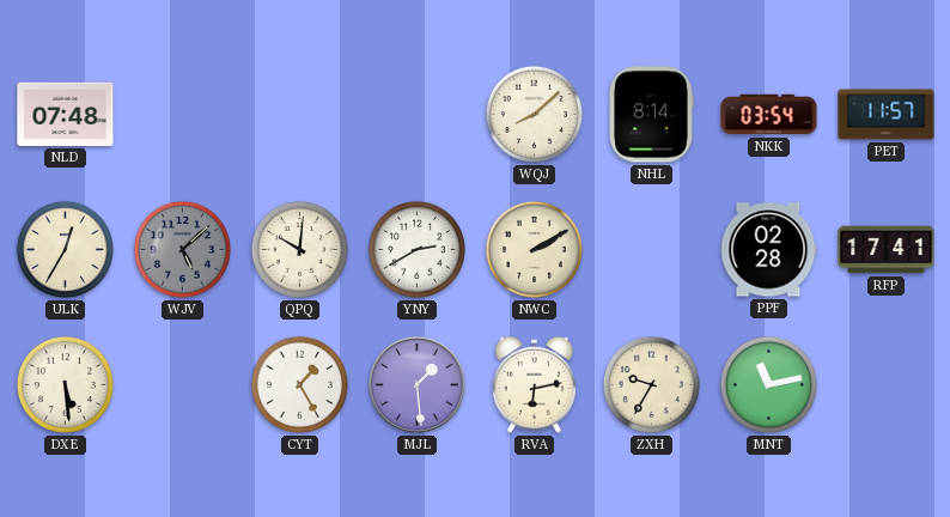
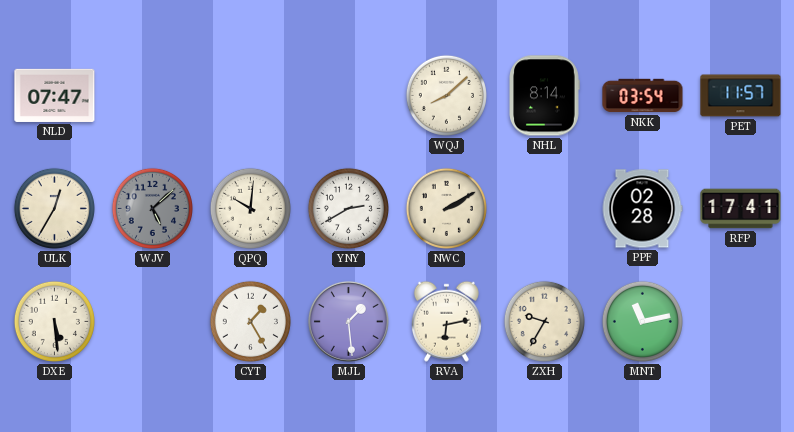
NLD: 07:48 -> 07:47 (55, 95)
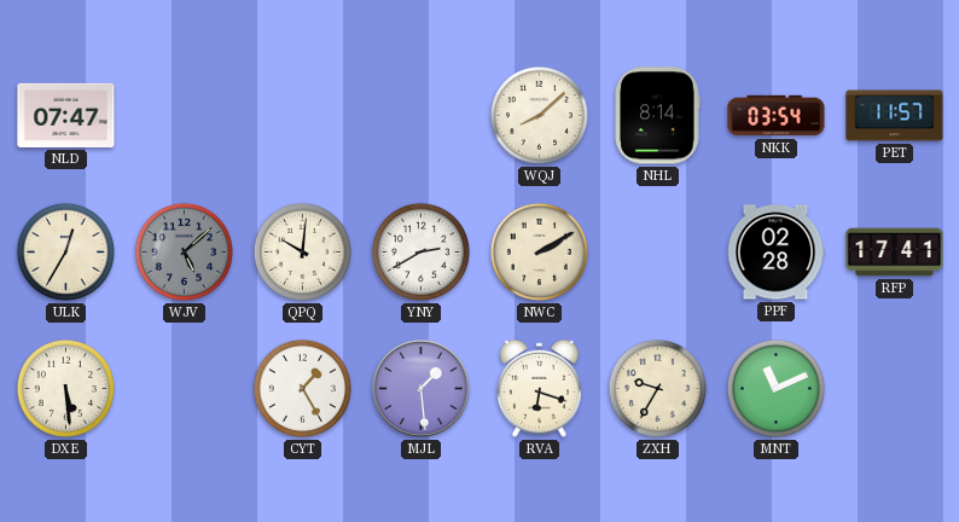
RVA: 6:13 -> 6:18 (539, 388)
MNT: 11:13 -> 11:11 (775, 388)
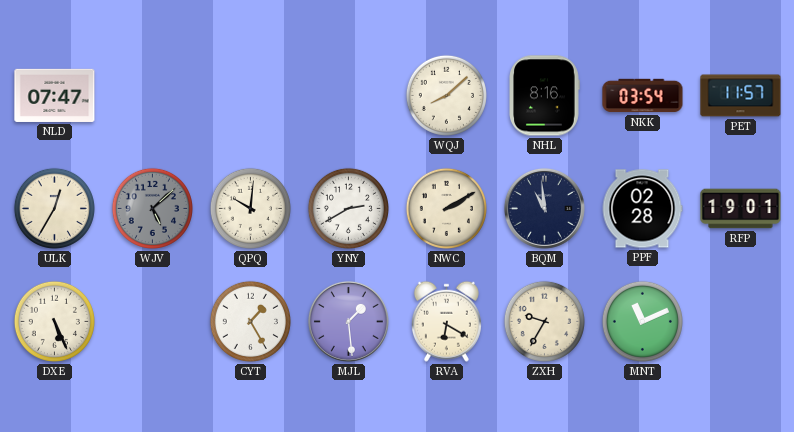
NHL: 8:14 -> 8:16 (544, 96)
BQM: none -> 10:59 (544, 208)
RFP: 17:41 -> 19:01 (741, 209)
DXE: 5:29 -> 5:26 (54, 321)
RVA: 6:18 -> 6:20 (446, 321)
